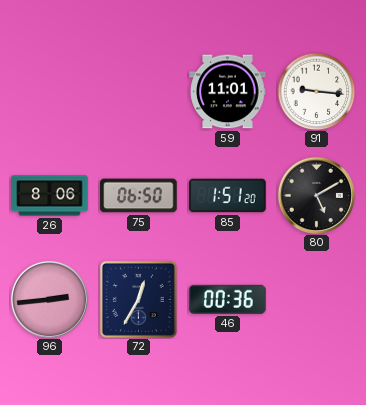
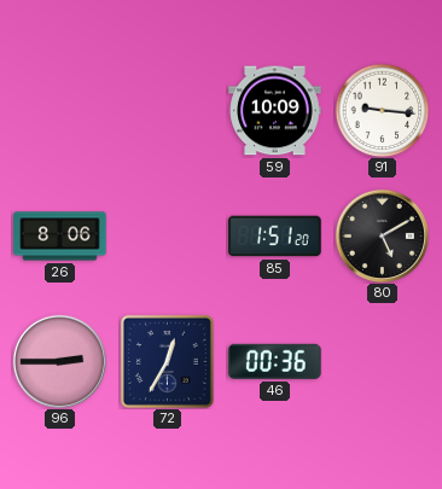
59: 11:01 -> 10:09 (275, 111)
75: 06:50 -> none (139, 196)
96: 2:44 -> 2:45 (59, 361)
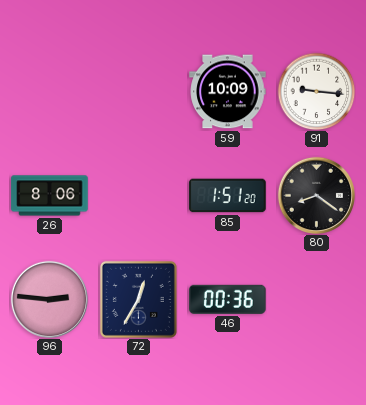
80: 5:10 -> 8:21 (316, 195)
96: 2:45 -> 2:46 (49, 299)
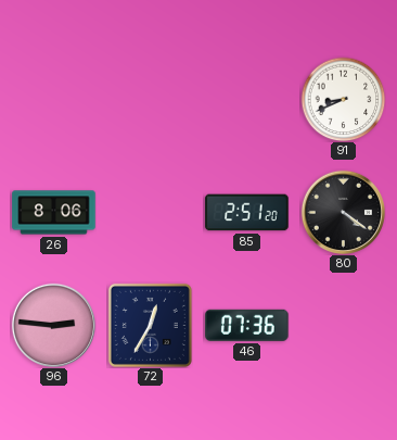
59: 10:09 -> none (228, 92)
91: 9:16 -> 8:41 (343, 99)
85: 1:51 -> 2:51 (247, 213)
80: 8:21 -> 4:21 (343, 212)
46: 00:36 -> 07:36 (247, 325)
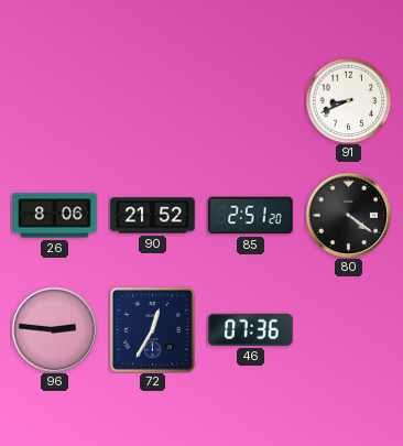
90: none -> 21:52 (153, 216)
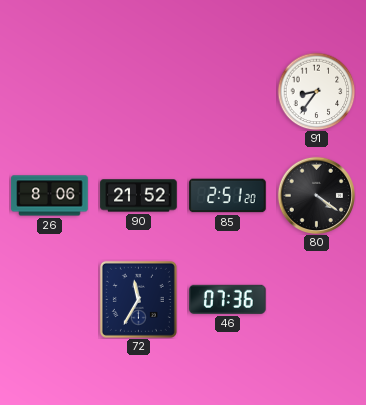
91: 8:41 -> 8:36 (316, 91)
96: 2:46 -> none (54, 329)
72: 12:35 -> 11:35 (138, 299)
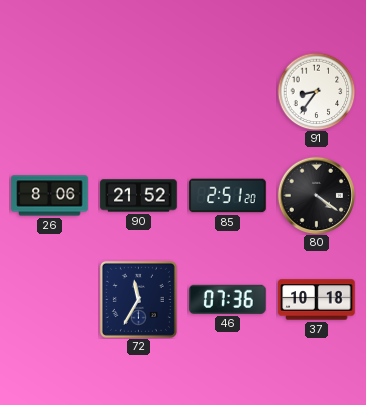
37: none -> 10:18 (317, 300)
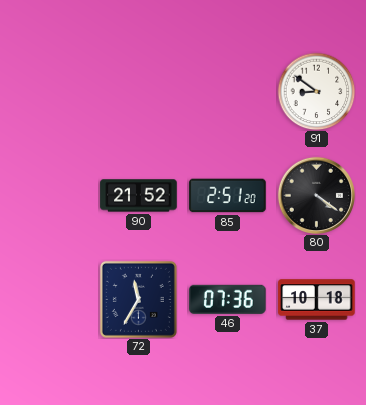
91: 8:36 -> 8:51 (316, 91)
26: 8:06 -> none (50, 196)
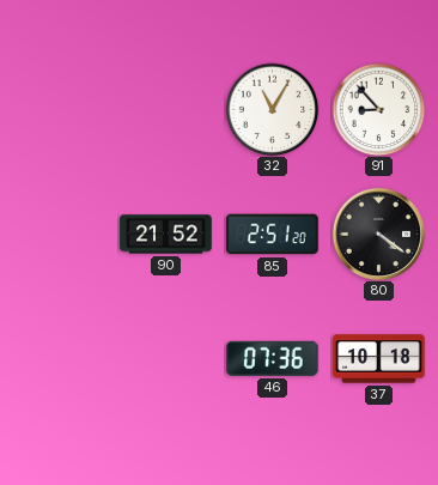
32: none -> 11:05 (272, 109)
91: 8:51 -> 8:53 (378, 109)
72: 11:35 -> none (138, 299)
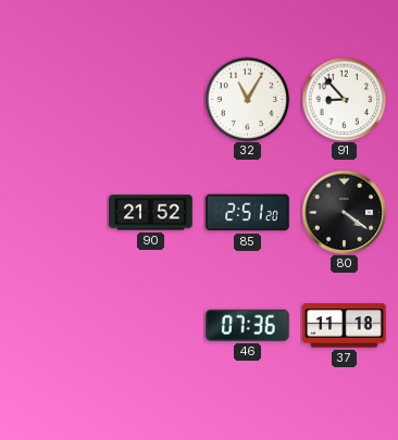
37: 10:18 -> 11:18 (345, 326)
